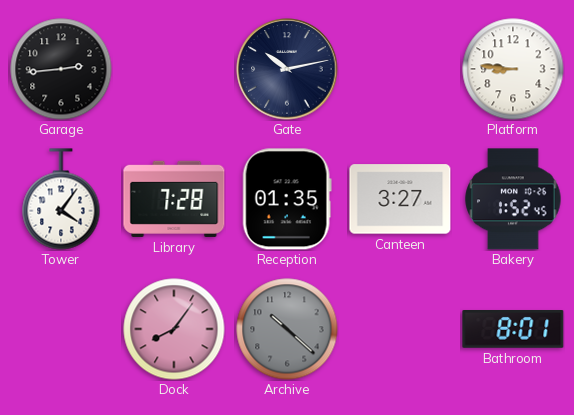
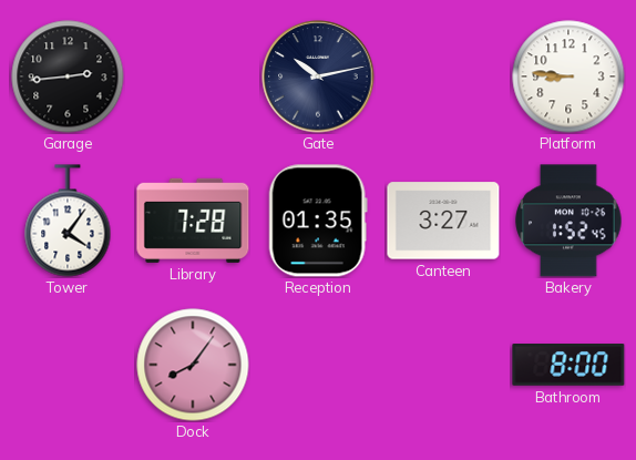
Archive: 10:22 -> none (287, 329)
Bathroom: 8:01 -> 8:00 (568, 366)
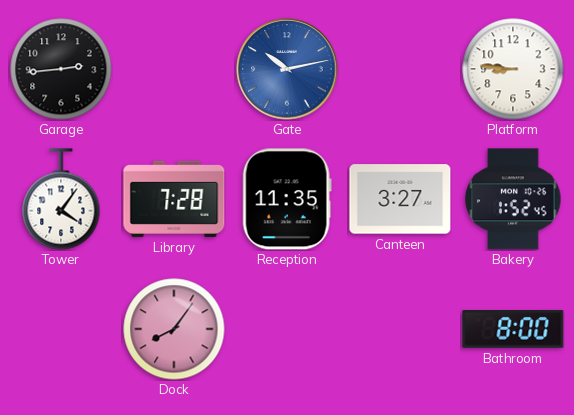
Gate dial: navy -> blue (287, 69)
Reception: 01:35 -> 11:35 (287, 199)
